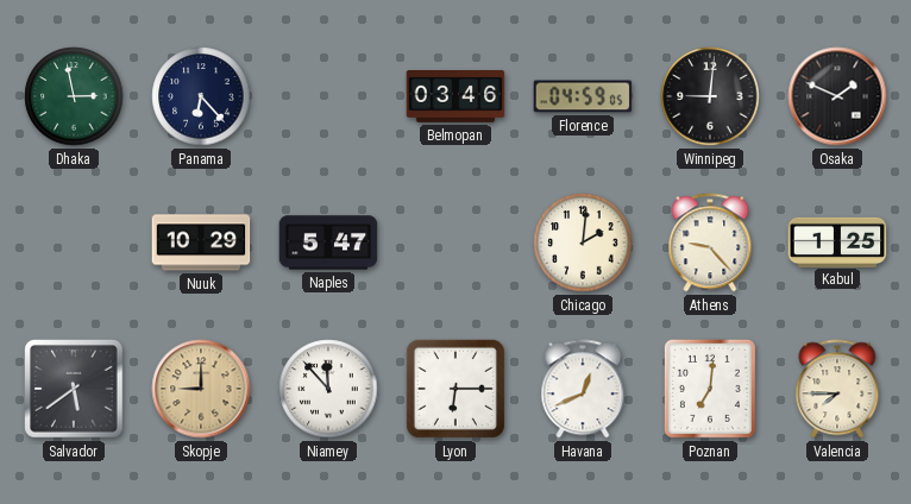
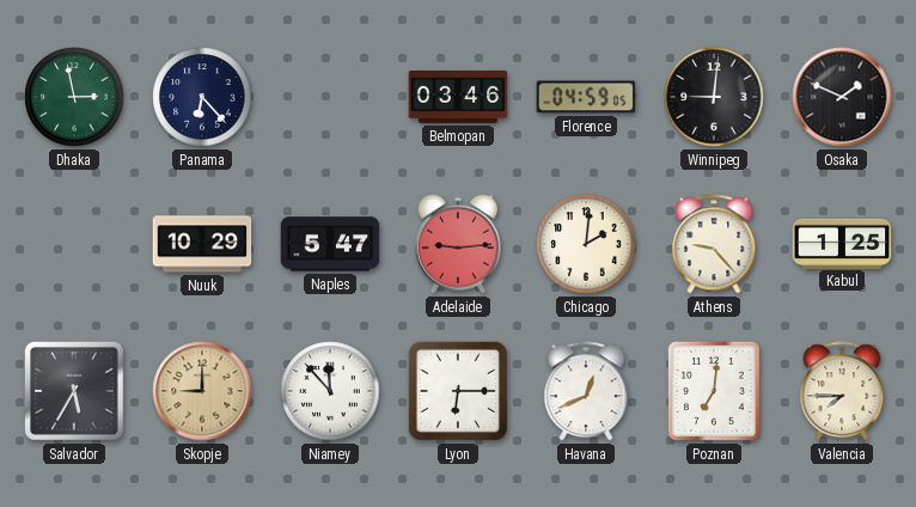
Adelaide: none -> 9:14 (458, 244)
Salvador: 5:39 -> 5:35 (74, 391)
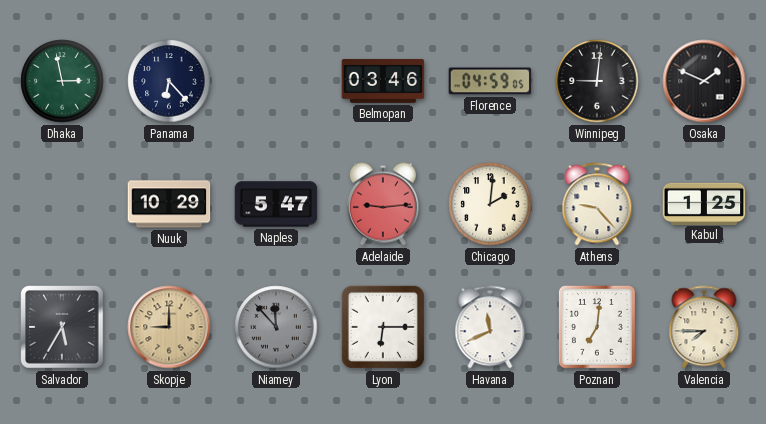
Niamey dial: white -> grey (276, 327)
Havana: 12:41 -> 11:41 (490, 327)
